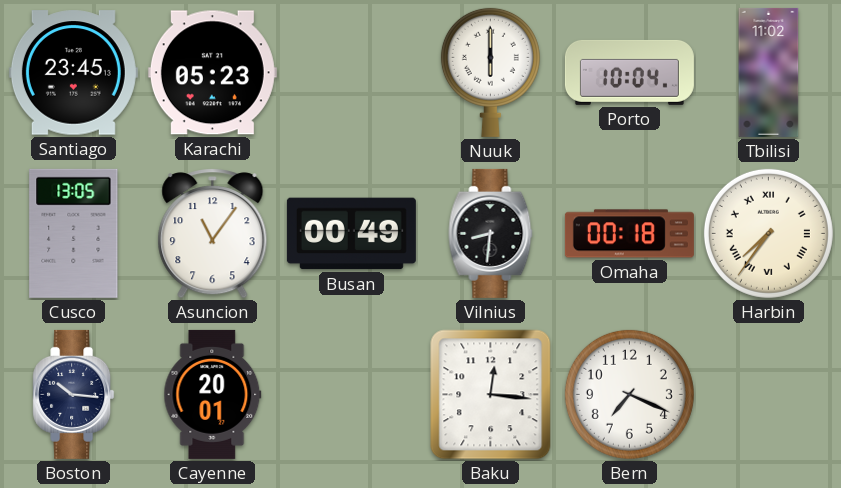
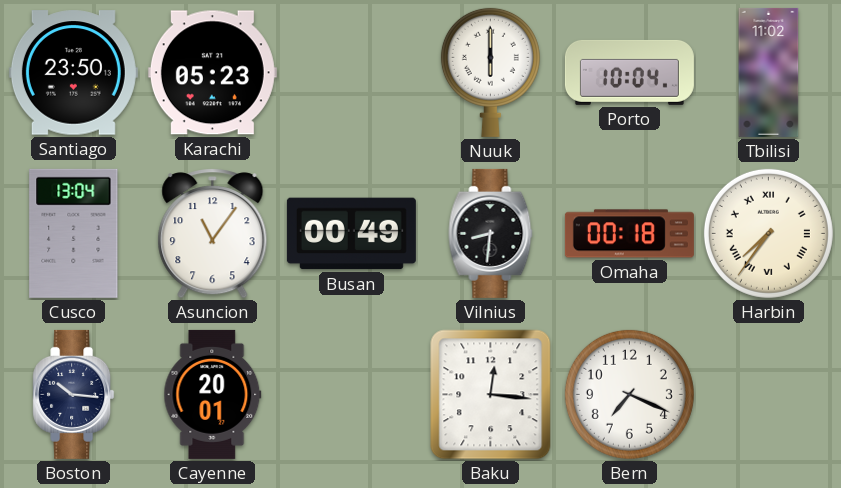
Santiago: 23:45 -> 23:50 (73, 73)
Cusco: 13:05 -> 13:04 (74, 233)
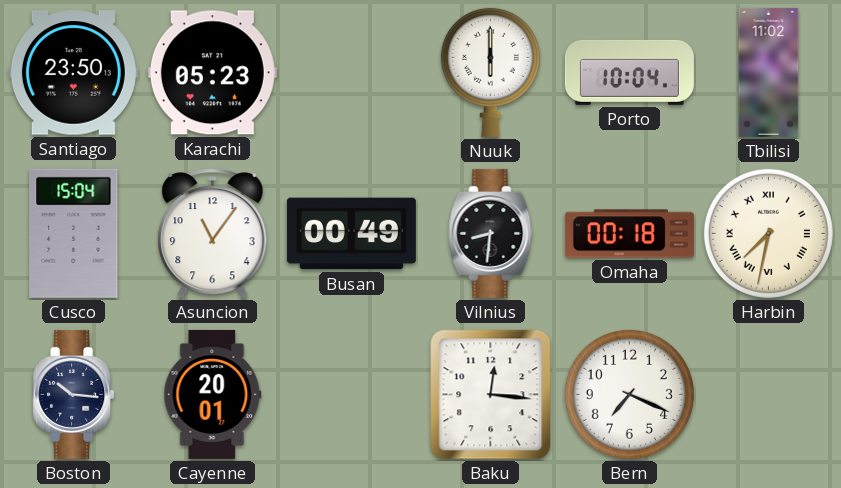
Cusco: 13:04 -> 15:04 (74, 233)
Harbin: 7:36 -> 7:32 (768, 233)
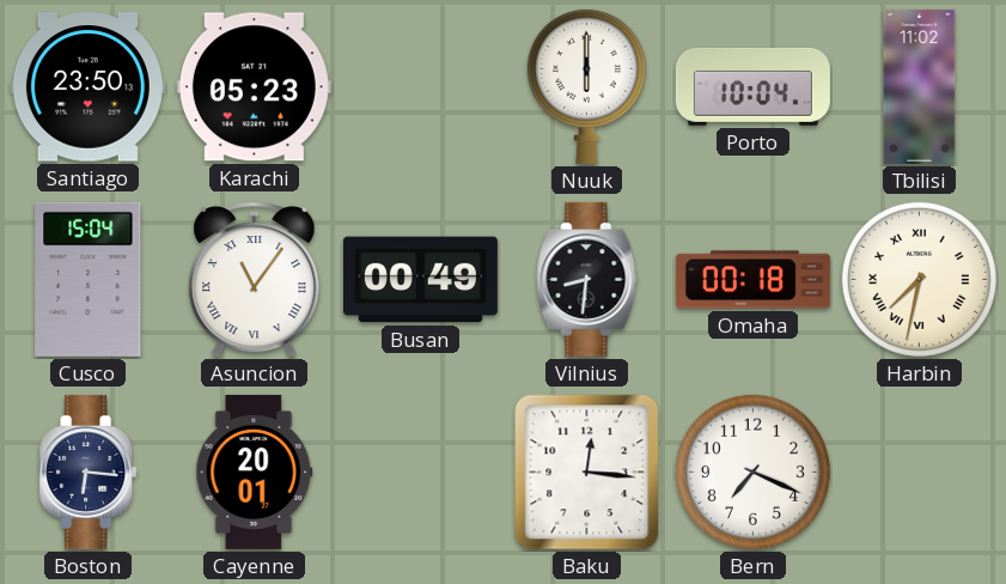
Asuncion numerals: Arabic -> Roman (255, 280)
Boston: 10:16 -> 6:16 (89, 472)
